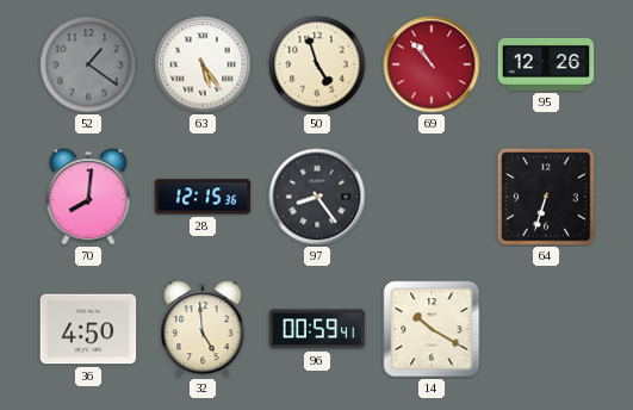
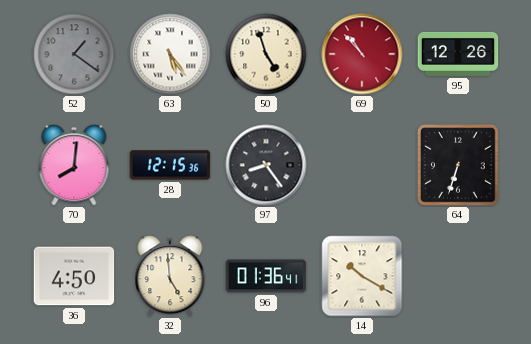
96: 00:59 -> 01:36 (266, 276)
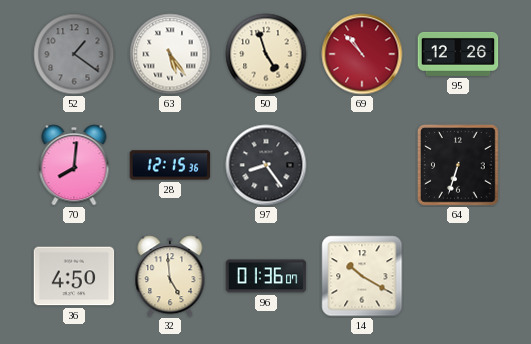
96: 01:36:41 -> 01:36:07 (266, 276)
